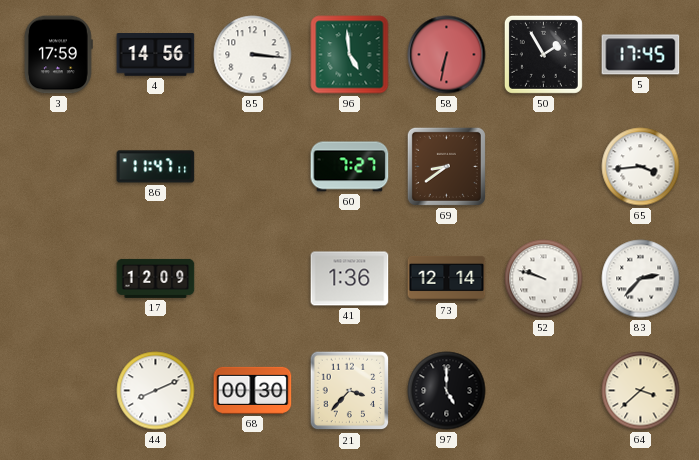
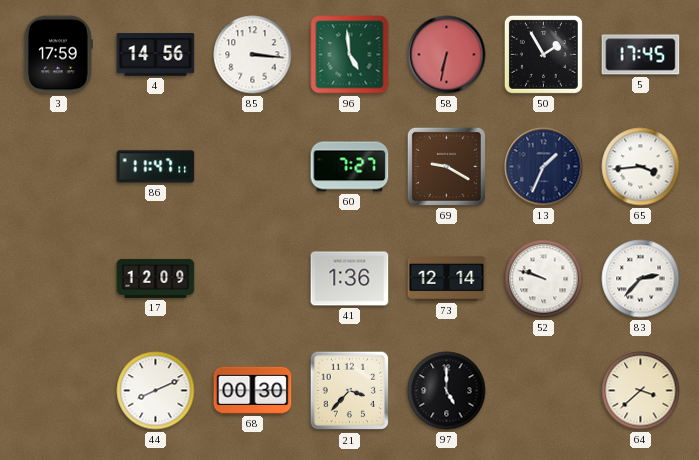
69: 8:39 -> 9:20 (446, 166)
13: none -> 1:34 (544, 167)
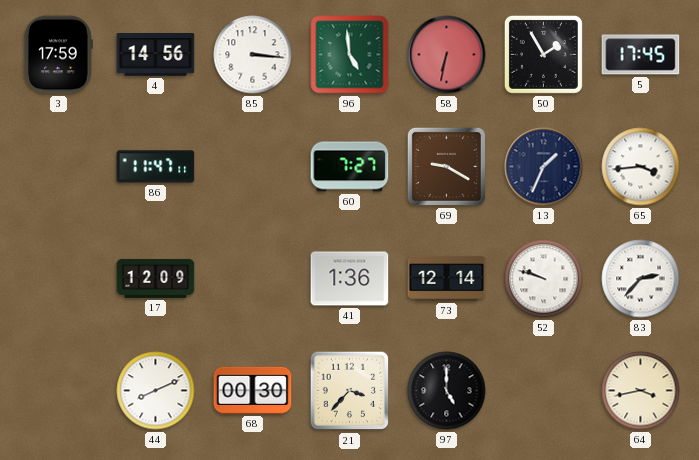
64: 3:38 -> 3:43 (641, 391)
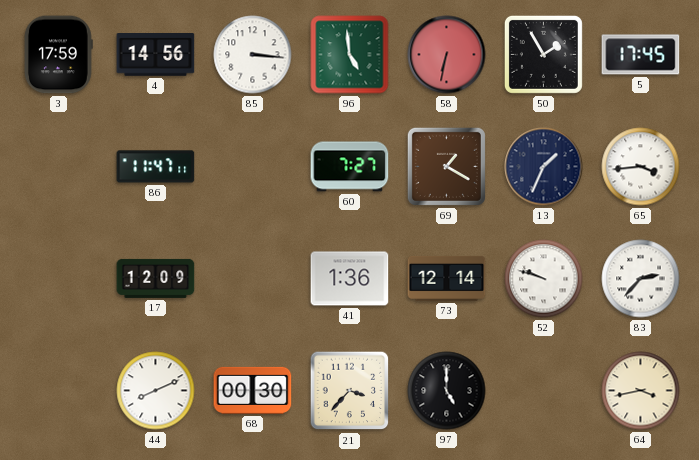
69: 9:20 -> 1:20 (446, 166)
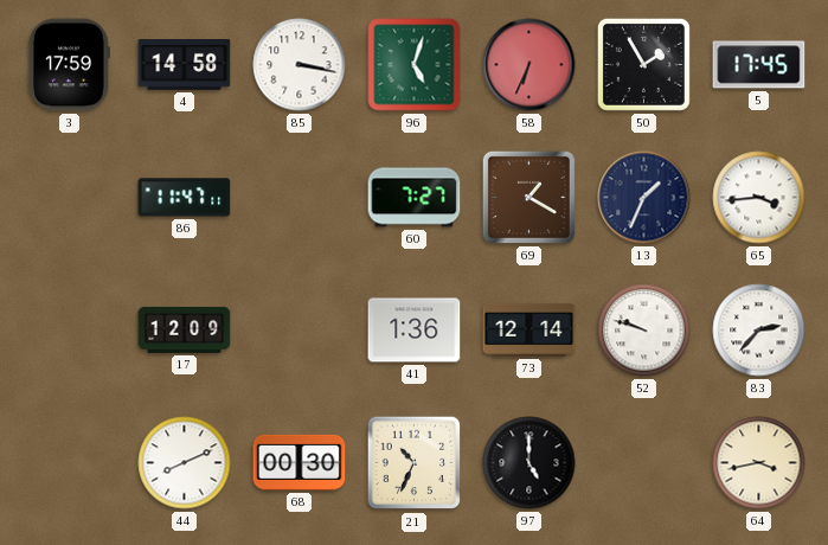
4: 14:56 -> 14:58 (185, 65)
85: 3:16 -> 3:17 (300, 65)
96: 4:59 -> 5:03 (415, 65)
58: 6:32 -> 6:34 (529, 65)
21: 3:37 -> 10:34 (415, 463)
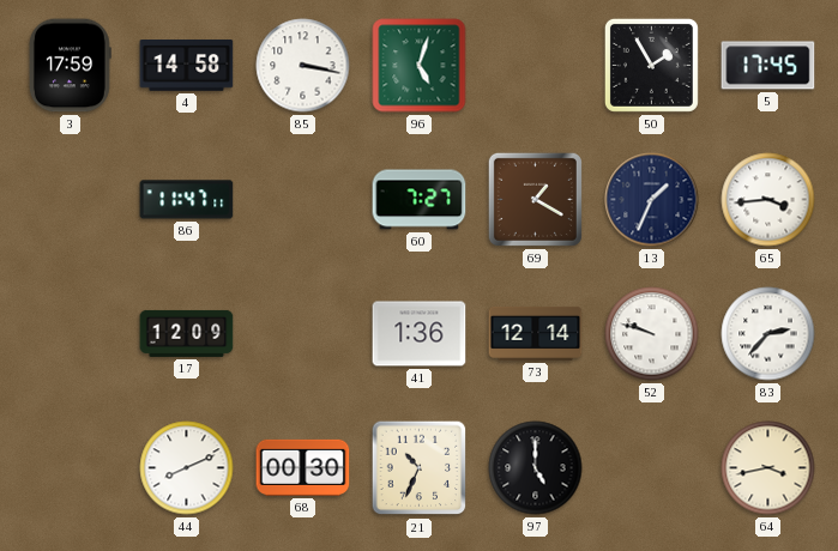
58: 6:34 -> none (529, 65)
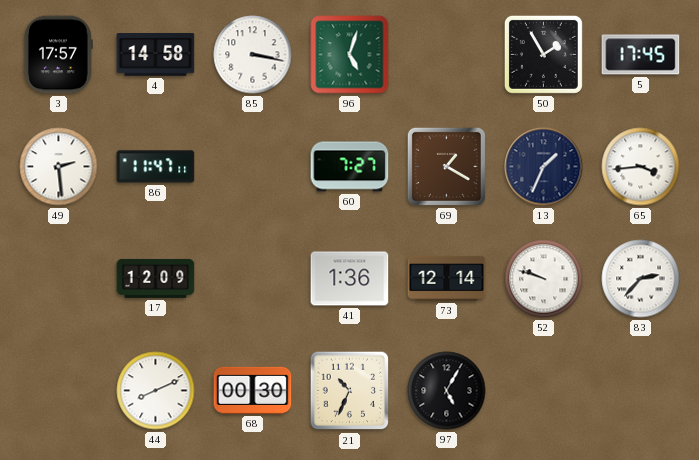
3: 17:59 -> 17:57 (58, 55)
49: none -> 2:29 (59, 167)
97: 5:00 -> 5:05 (447, 391)
64: 3:43 -> none (768, 468)
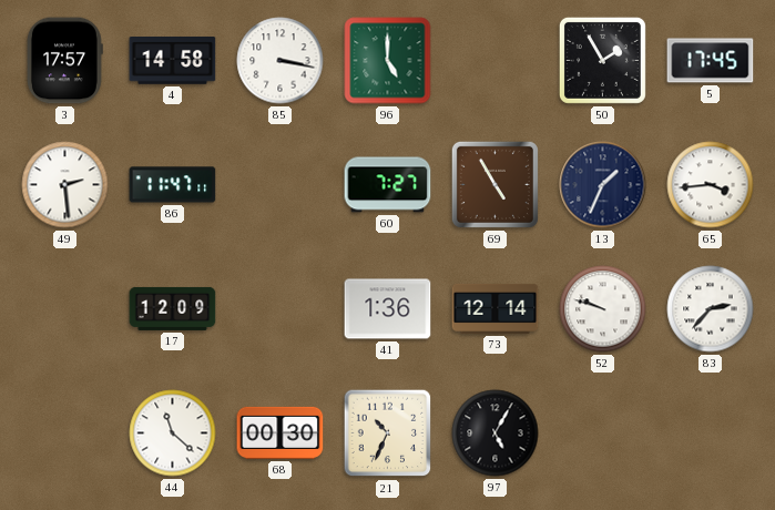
96: 5:03 -> 5:00 (388, 61)
69: 1:20 -> 4:55 (494, 184)
44: 8:11 -> 11:22 (173, 433)
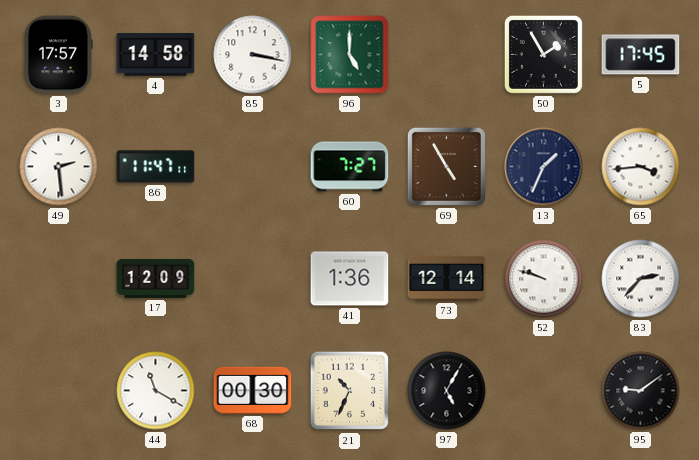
44: 11:22 -> 11:20 (156, 391)
95: none -> 9:09 (641, 391)
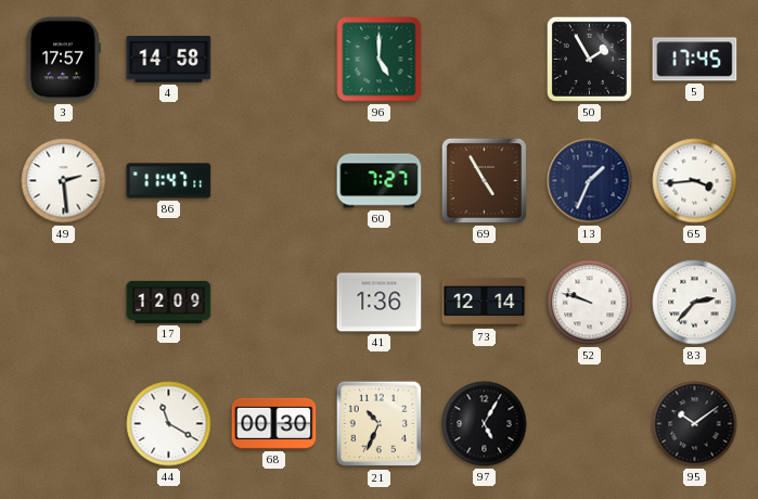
85: 3:17 -> none (253, 55)
95: 9:09 -> 10:09 (695, 424)
